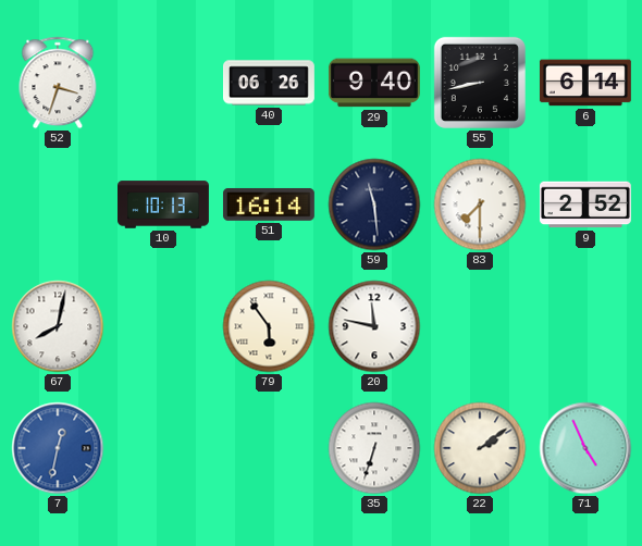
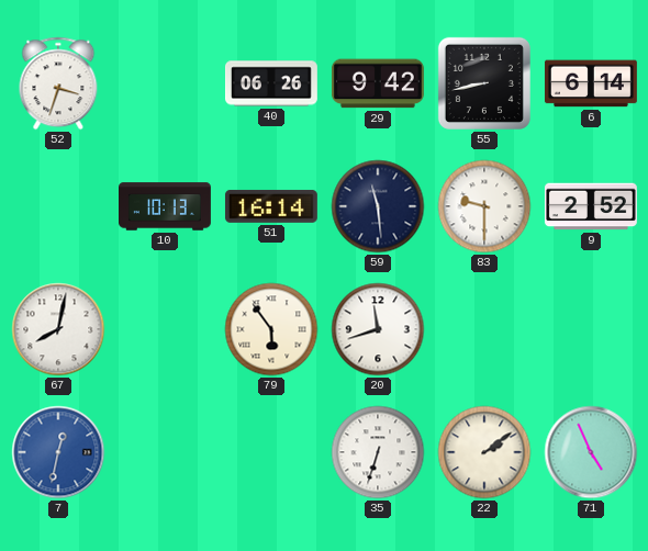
29: 9:40 -> 9:42 (378, 83)
83: 7:30 -> 9:30 (484, 206)
20: 11:47 -> 11:42 (378, 329)
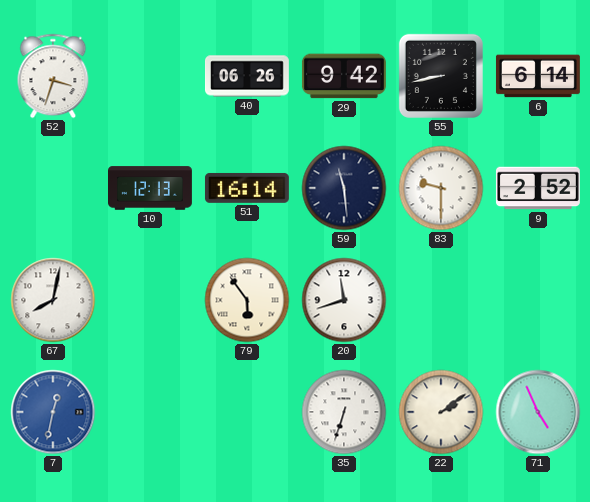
10: 10:13 -> 12:13 (151, 188)
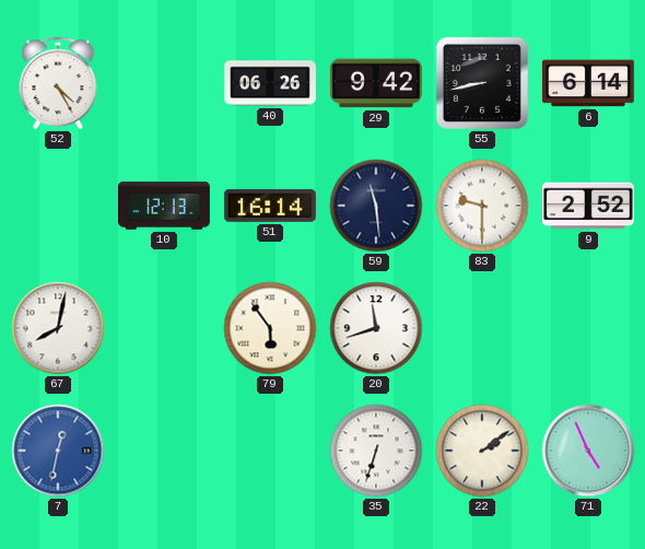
52: 3:33 -> 4:25 (58, 83)
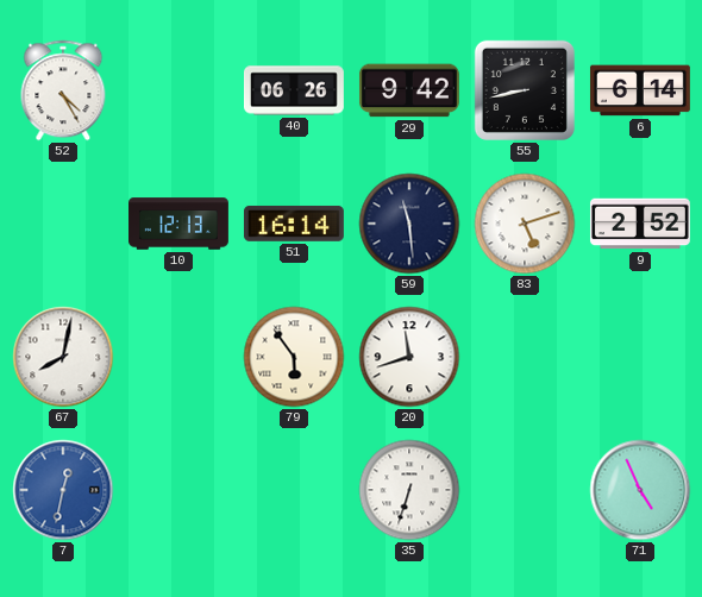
83: 9:30 -> 5:12 (525, 224)
22: 2:09 -> none (482, 451)
